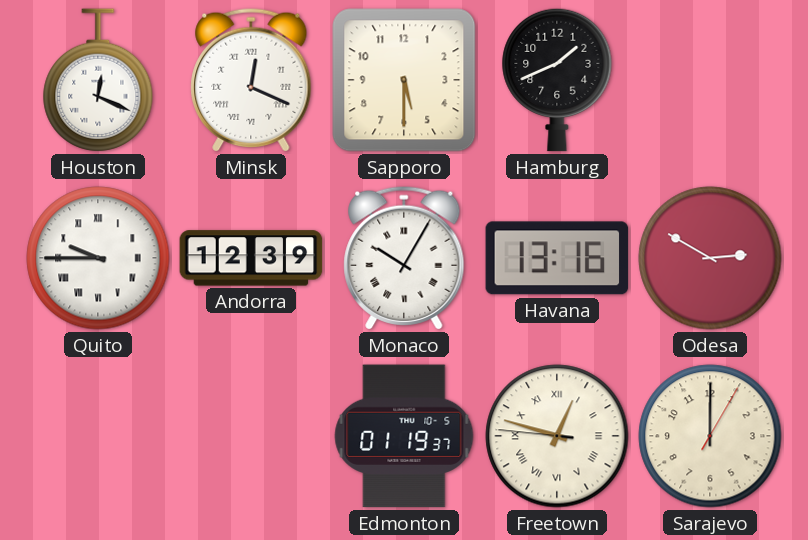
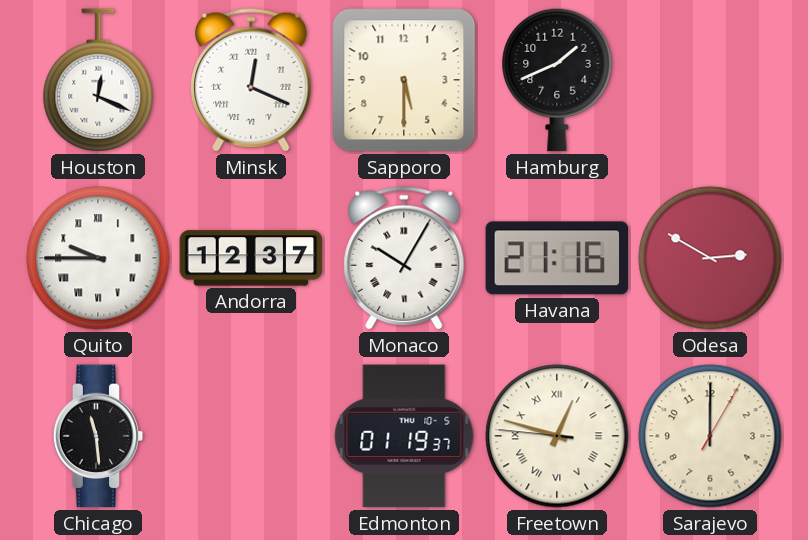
Andorra: 12:39 -> 12:37 (251, 258)
Havana: 13:16 -> 21:16 (557, 258)
Chicago: none -> 11:29 (98, 436)
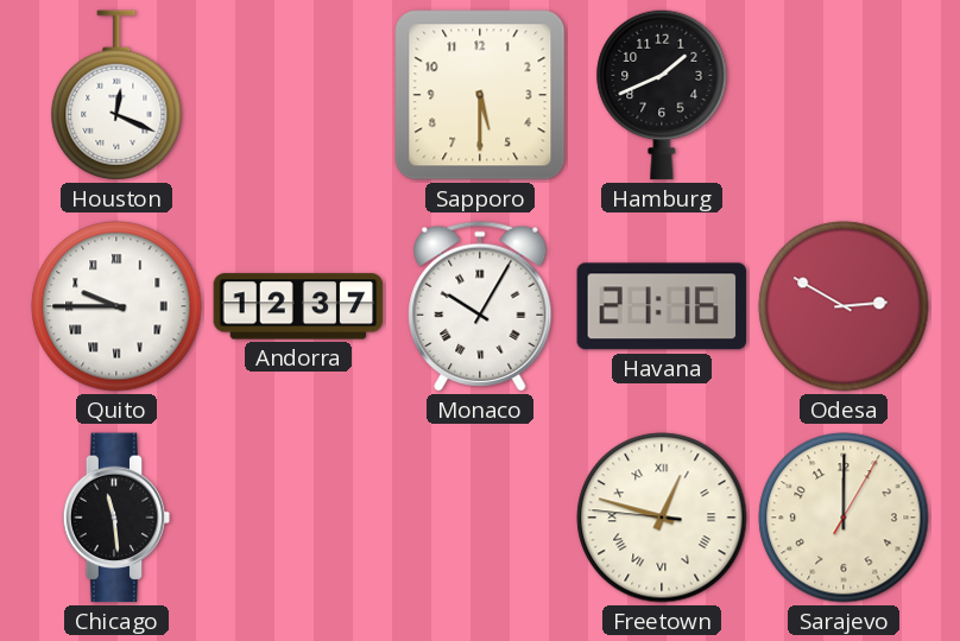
Minsk: 12:19 -> none (251, 80)
Edmonton: 01:19 -> none (404, 436)
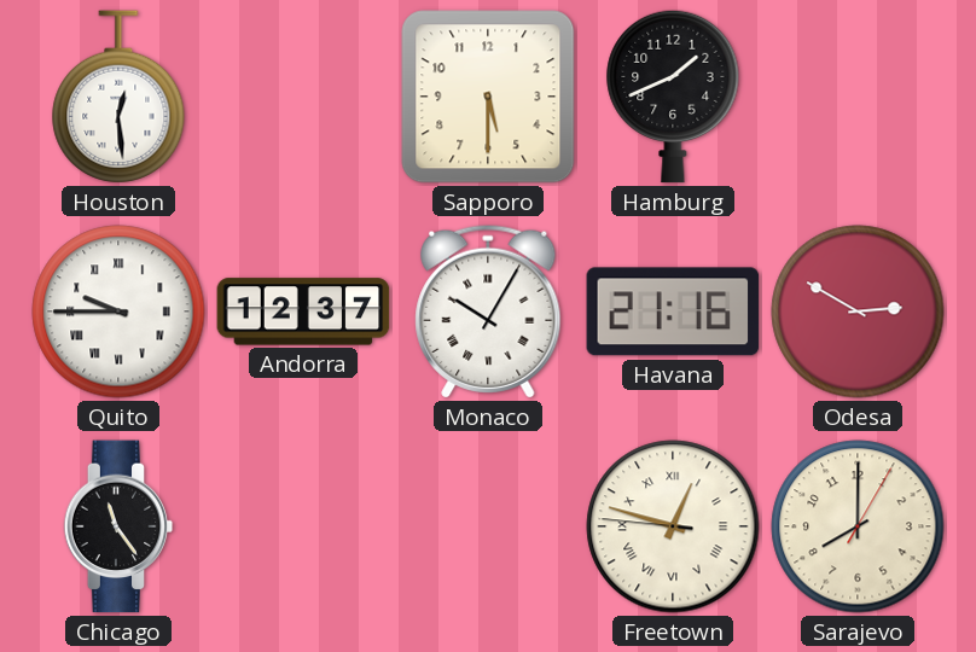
Houston: 12:19 -> 12:29 (118, 97)
Chicago: 11:29 -> 11:24 (118, 526)
Sarajevo: 12:00 -> 8:00 (858, 526)
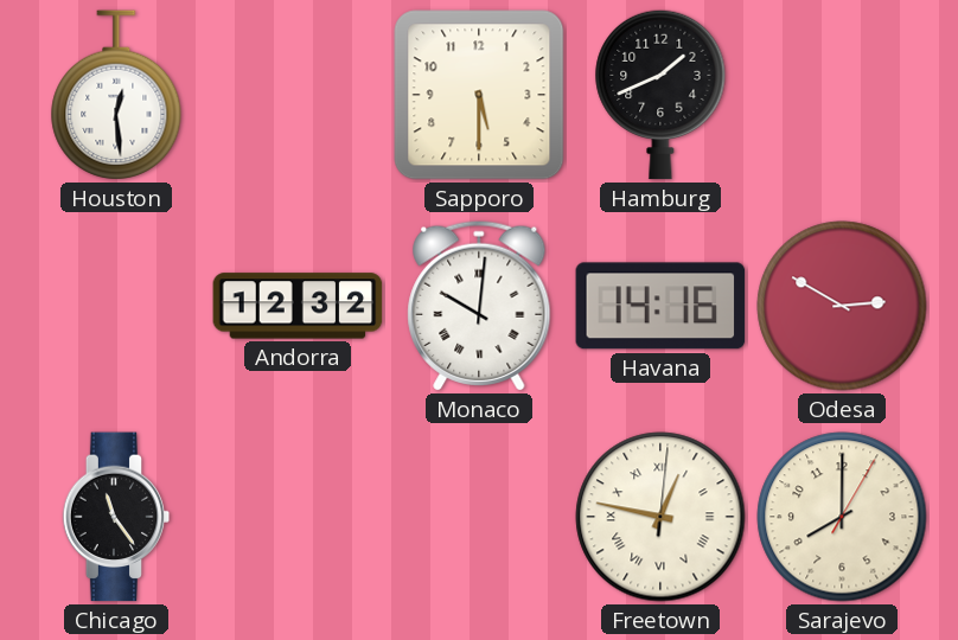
Quito: 9:45 -> none (118, 312)
Andorra: 12:37 -> 12:32 (298, 306)
Monaco: 10:05 -> 10:01 (479, 306)
Havana: 21:16 -> 14:16 (660, 306)
Freetown: 12:47:46 -> 12:47:01 (660, 517)
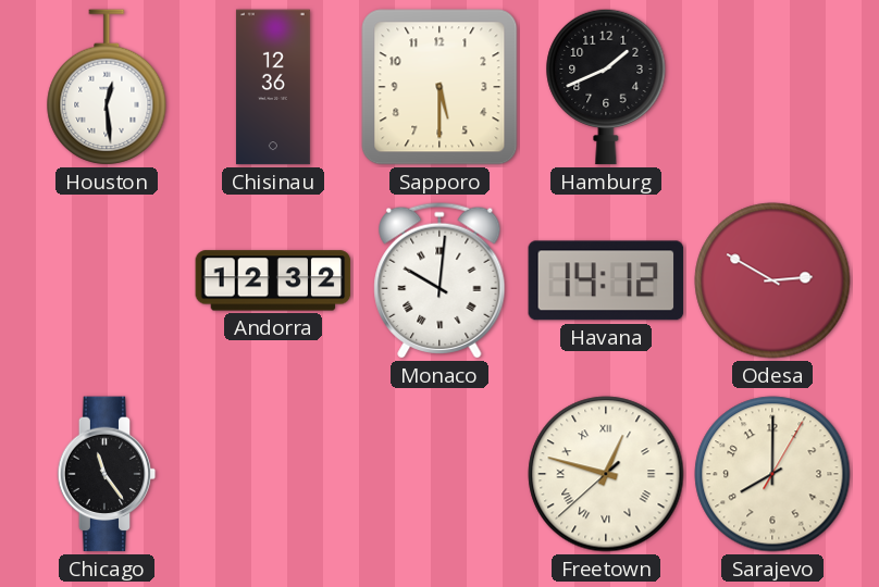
Chisinau: none -> 12:36 (273, 87)
Havana: 14:16 -> 14:12 (606, 280)
Freetown: 12:47:01 -> 12:47:38 (606, 474)
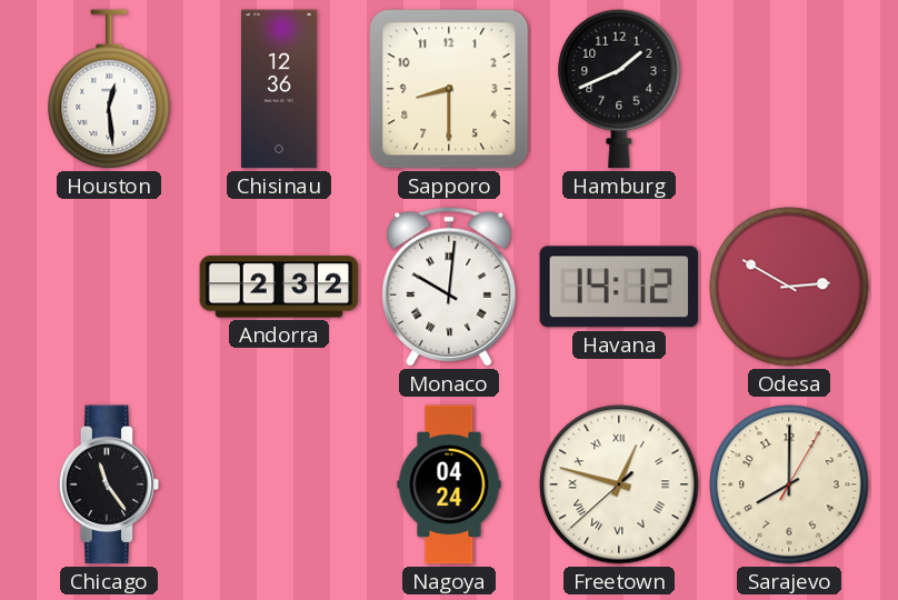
Sapporo: 5:30 -> 8:30 (449, 89)
Andorra: 12:32 -> 2:32 (279, 287)
Nagoya: none -> 04:24 (449, 484)
